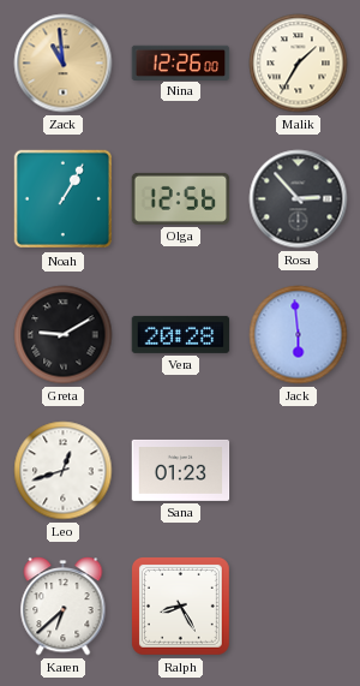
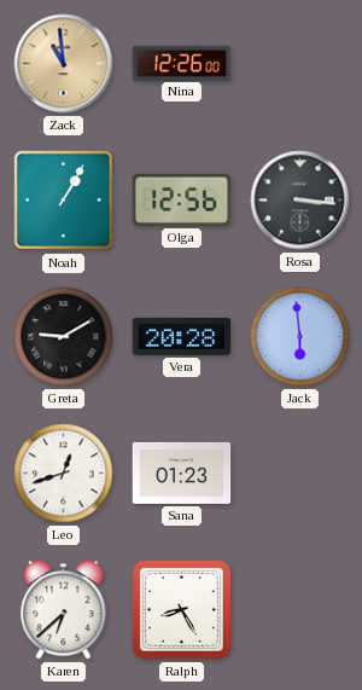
Malik: 1:35 -> none (299, 64)
Rosa: 2:53 -> 3:16 (300, 201)
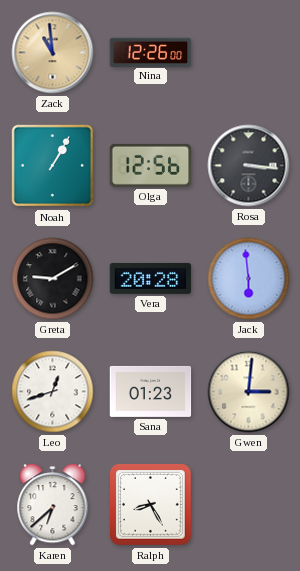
Gwen: none -> 3:01 (249, 392)
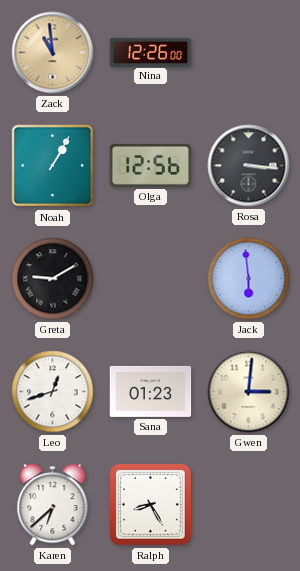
Vera: 20:28 -> none (151, 278)
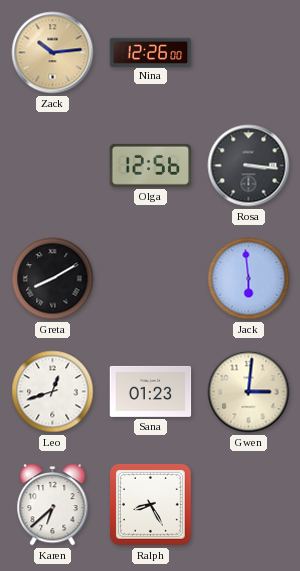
Zack: 10:59 -> 10:14 (53, 53)
Noah: 1:05 -> none (53, 166)
Greta: 9:10 -> 8:10 (53, 279)
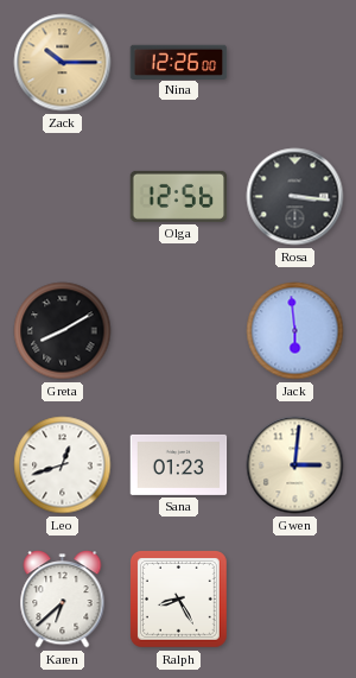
Zack: 10:14 -> 10:15 (63, 63)
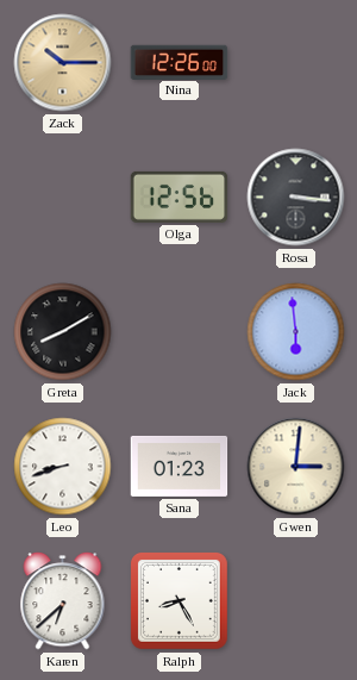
Leo: 12:42 -> 8:42 (63, 467)
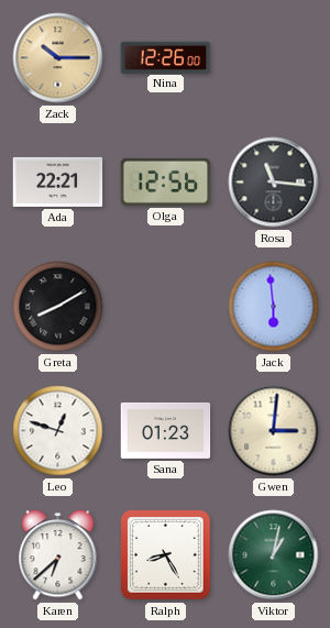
Ada: none -> 22:21 (58, 181)
Rosa: 3:16 -> 11:16 (274, 183)
Leo: 8:42 -> 12:48 (58, 431)
Viktor: none -> 1:02 (274, 555)
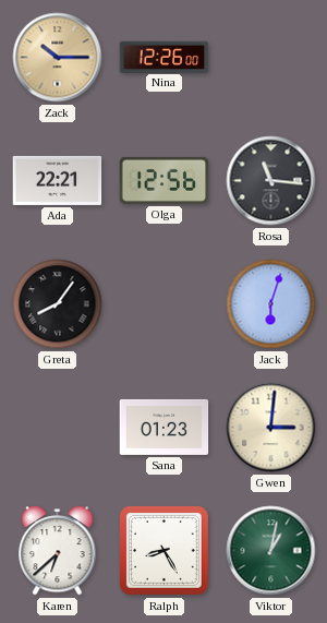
Greta: 8:10 -> 8:06 (58, 304)
Jack: 5:59 -> 6:03 (271, 304)
Leo: 12:48 -> none (58, 431)
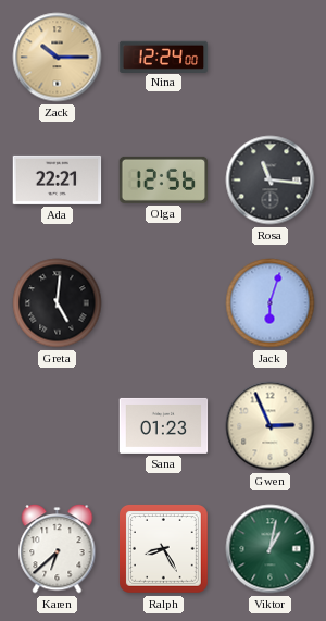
Nina: 12:26 -> 12:24 (164, 57)
Greta: 8:06 -> 5:01 (58, 303)
Gwen: 3:01 -> 2:56 (271, 426)
